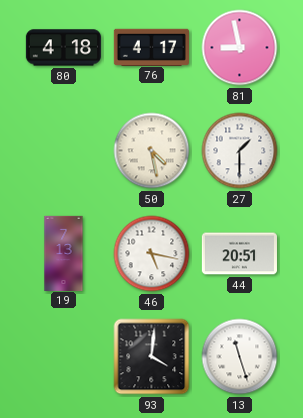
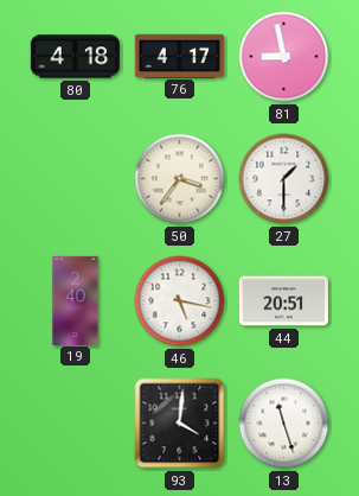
50: 4:28 -> 3:36 (180, 179)
19: 7:13 -> 2:40 (76, 300)
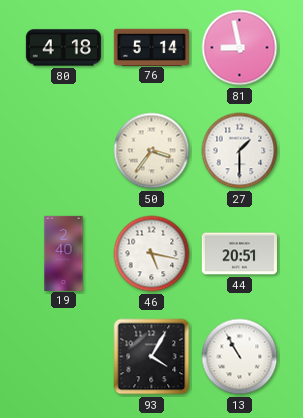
76: 4:17 -> 5:14 (151, 47)
93: 4:01 -> 4:05 (152, 357)
13: 11:27 -> 10:55 (240, 357)
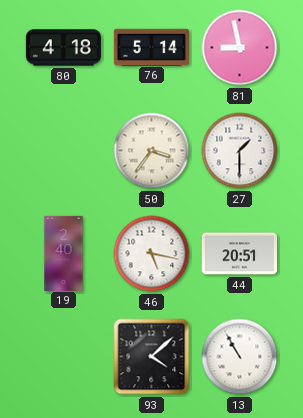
93: 4:05 -> 4:08 (152, 357)
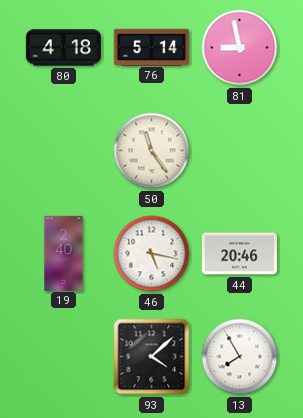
50: 3:36 -> 11:24 (152, 151)
27: 1:30 -> none (240, 151)
44: 20:51 -> 20:46 (239, 254)
13: 10:55 -> 7:55 (240, 357)
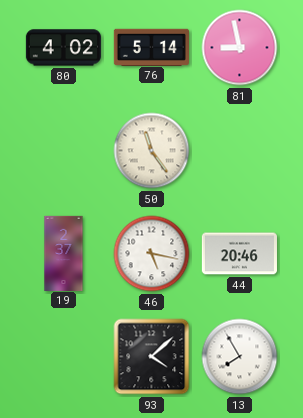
80: 4:18 -> 4:02 (63, 48)
19: 2:40 -> 2:37 (64, 253)
